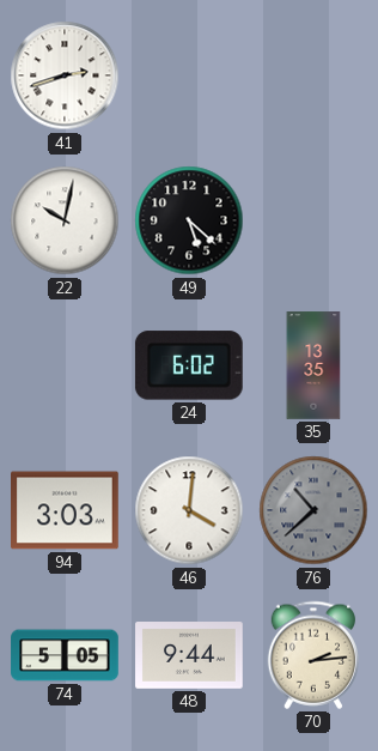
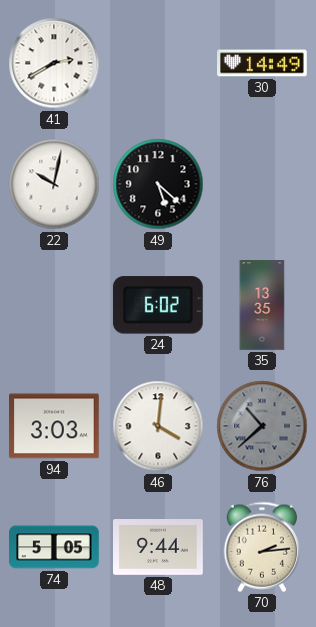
41: 2:42 -> 2:40 (54, 63)
30: none -> 14:49 (262, 63)
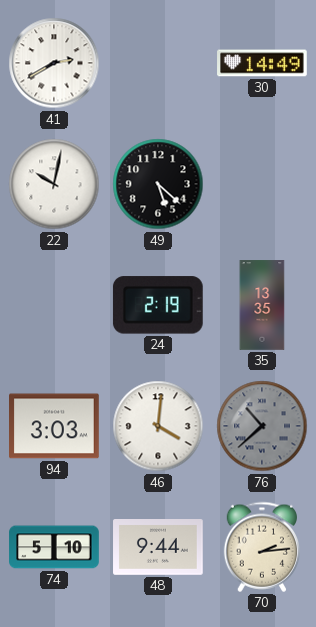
24: 6:02 -> 2:19 (158, 305)
74: 5:05 -> 5:10 (54, 547)
